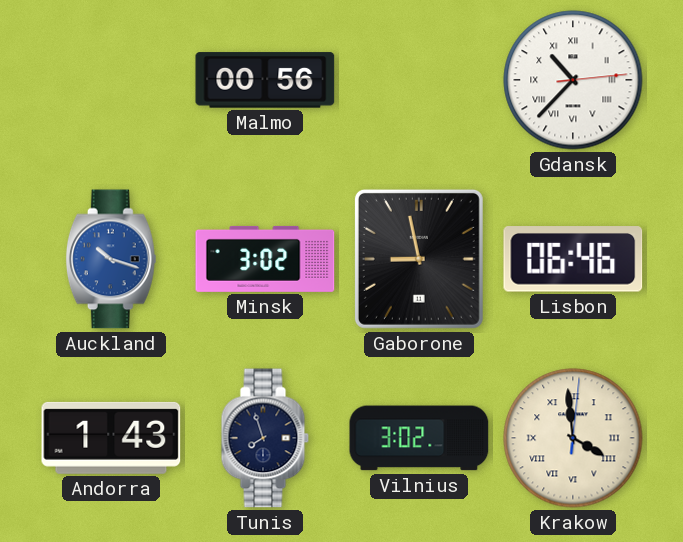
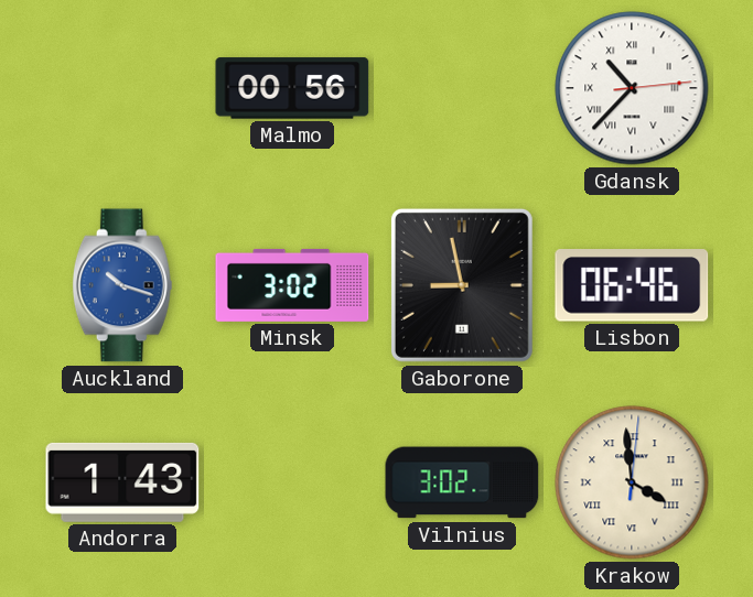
Tunis: 7:57 -> none (265, 438)
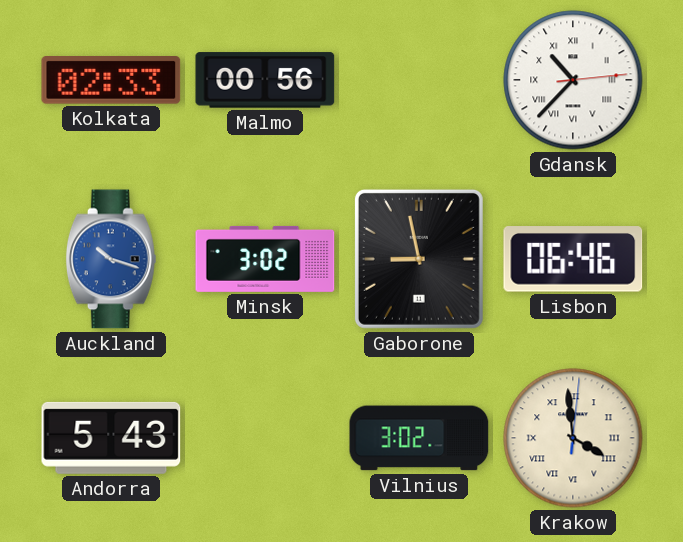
Kolkata: none -> 02:33 (111, 80)
Andorra: 1:43 -> 5:43 (111, 438)
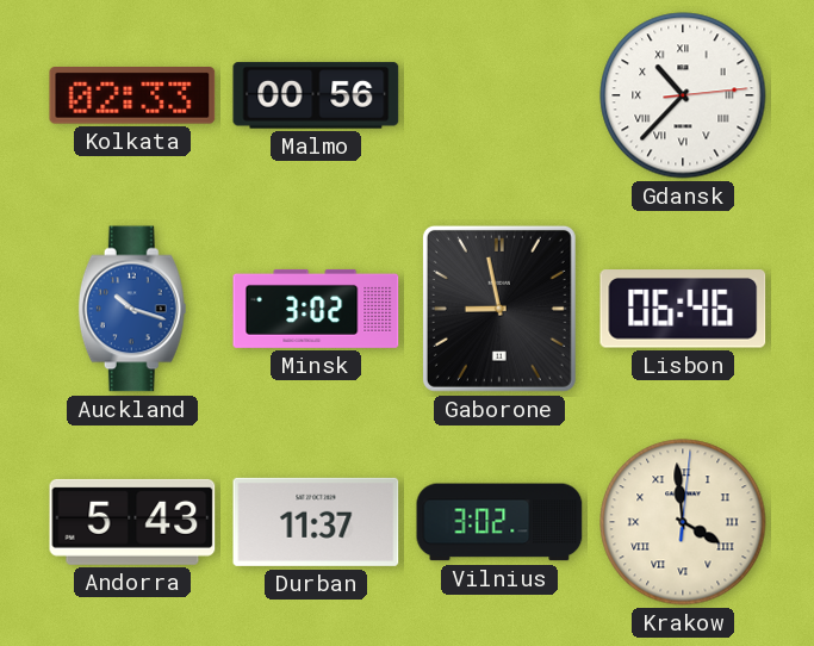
Durban: none -> 11:37 (316, 522)
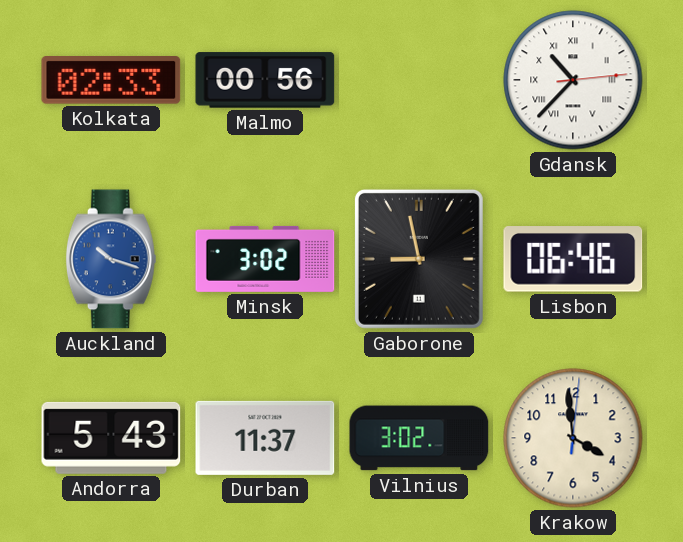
Krakow numerals: Roman -> Arabic (573, 438)
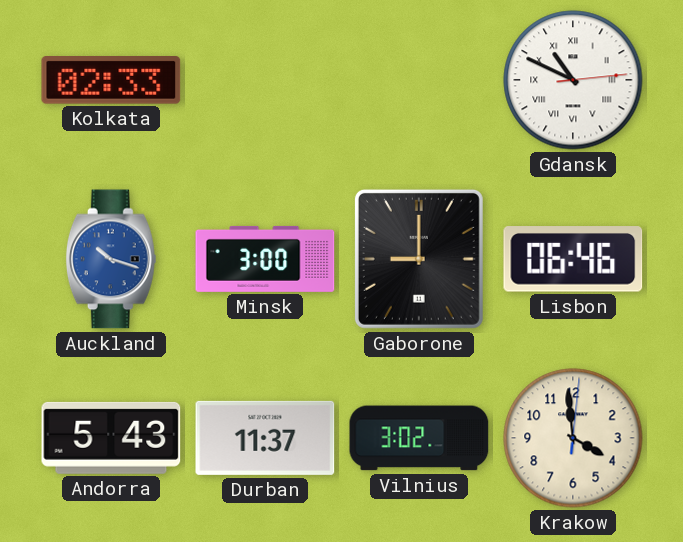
Malmo: 00:56 -> none (265, 80)
Gdansk: 10:37 -> 10:49 (573, 80)
Minsk: 3:02 -> 3:00 (265, 259)
Gaborone: 8:58 -> 9:00 (419, 259)
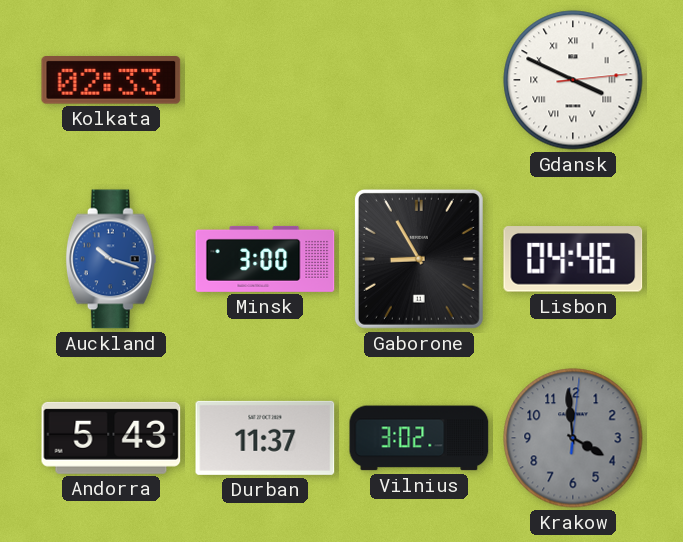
Gdansk: 10:49 -> 3:49 (573, 80)
Gaborone: 9:00 -> 8:55 (419, 259)
Lisbon: 06:46 -> 04:46 (573, 259)
Krakow dial: cream -> grey (573, 438)
